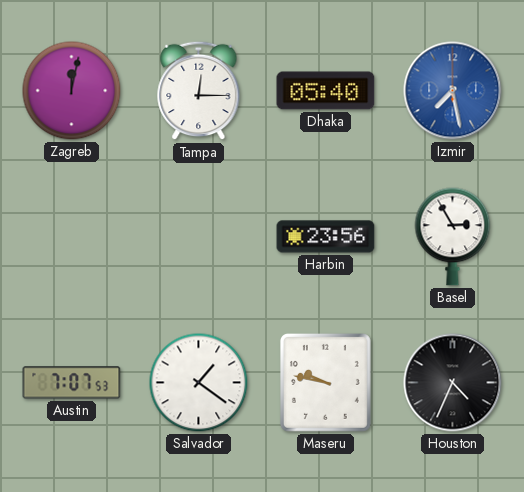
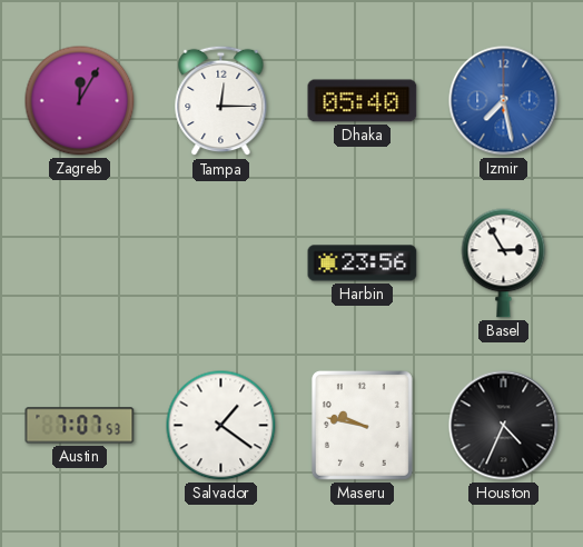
Zagreb: 12:02 -> 12:05 (80, 101)
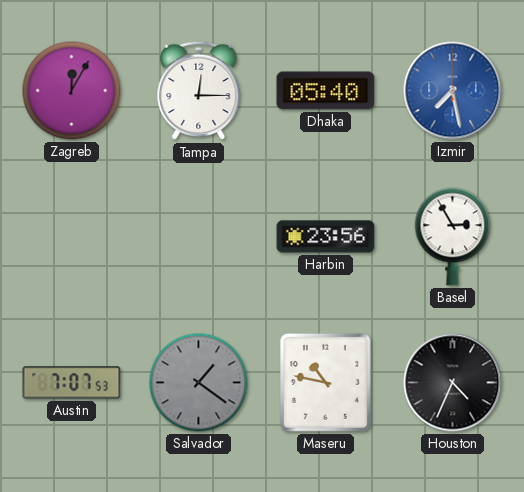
Salvador dial: white -> grey (199, 383)
Maseru: 9:47 -> 10:47 (325, 382)
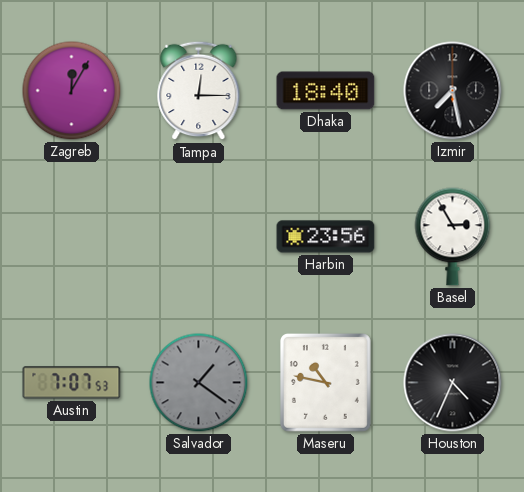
Dhaka: 05:40 -> 18:40 (326, 91)
Izmir dial: blue -> black (453, 91)
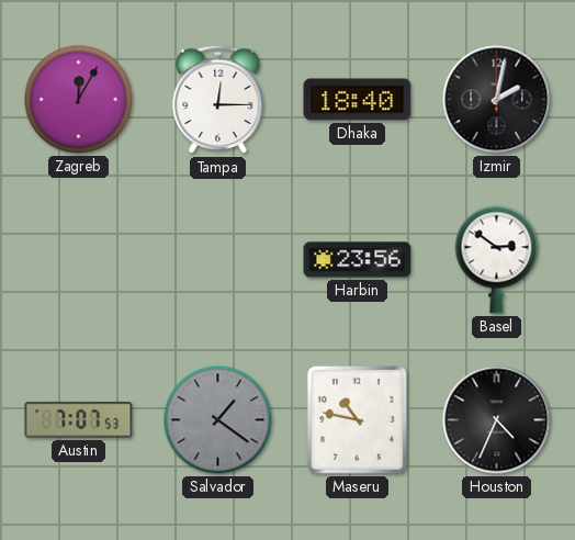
Izmir: 7:28 -> 2:02 (497, 100)
Basel: 2:55 -> 2:51 (497, 260)
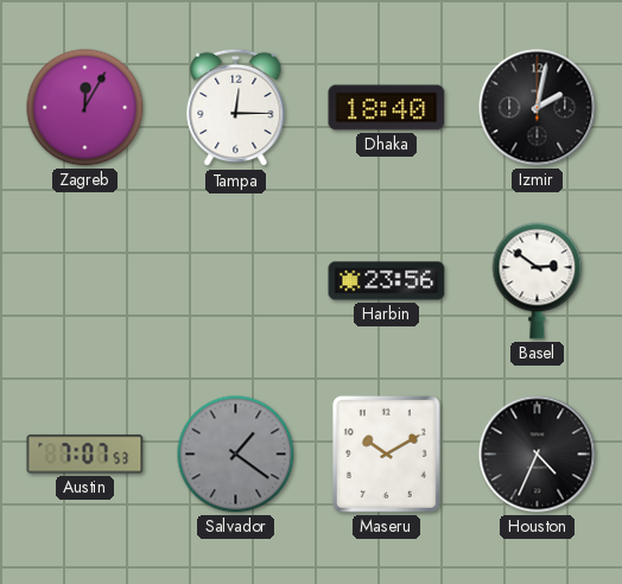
Maseru: 10:47 -> 10:10 (386, 453)
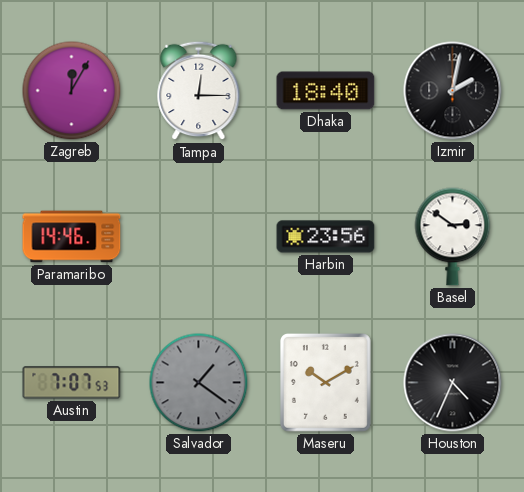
Paramaribo: none -> 14:46 (72, 237)
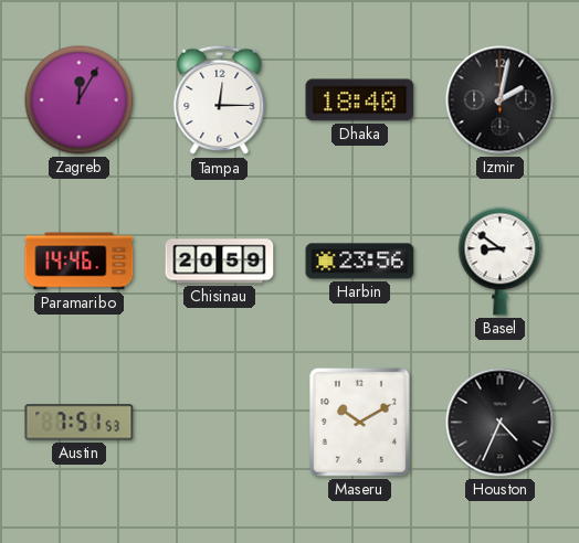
Chisinau: none -> 20:59 (220, 262)
Basel: 2:51 -> 8:51 (501, 262)
Austin: 7:07 -> 7:51 (80, 423)
Salvador: 1:21 -> none (199, 383)
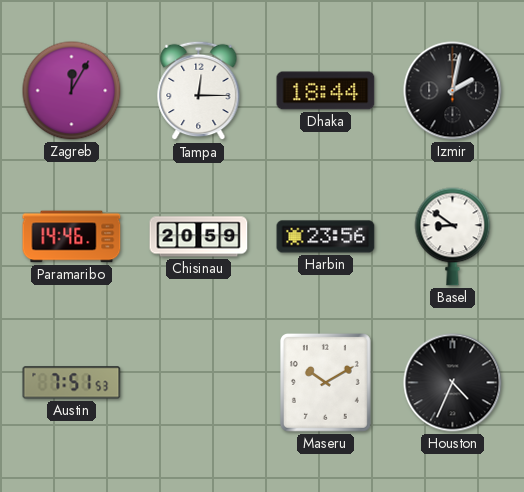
Dhaka: 18:40 -> 18:44 (326, 91)
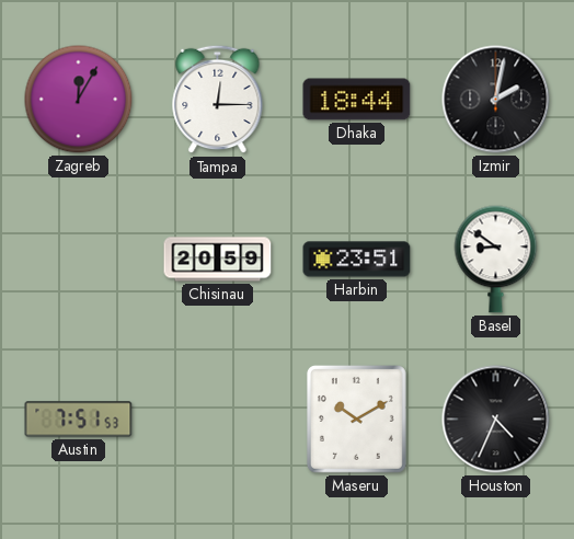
Paramaribo: 14:46 -> none (72, 237)
Harbin: 23:56 -> 23:51 (357, 260)
